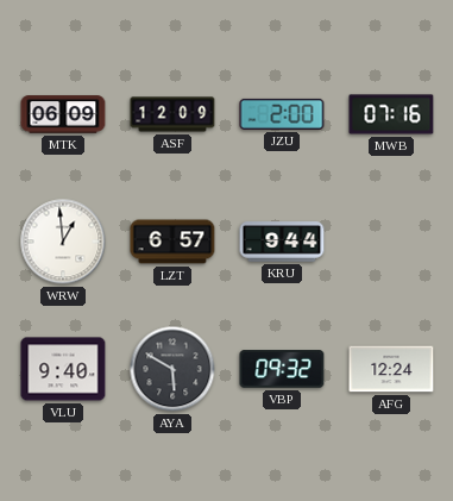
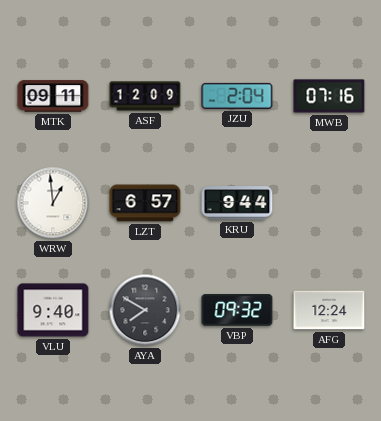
MTK: 06:09 -> 09:11 (53, 96)
JZU: 2:00 -> 2:04 (237, 96)
AYA: 5:50 -> 7:50 (145, 310)
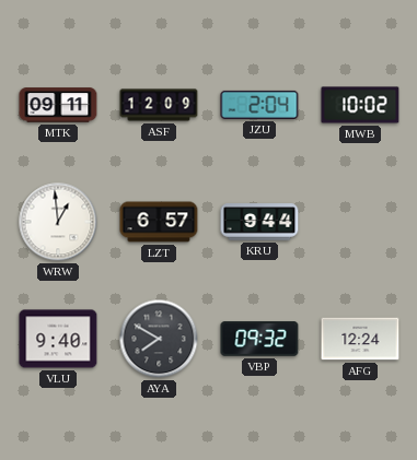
MWB: 07:16 -> 10:02 (360, 105)
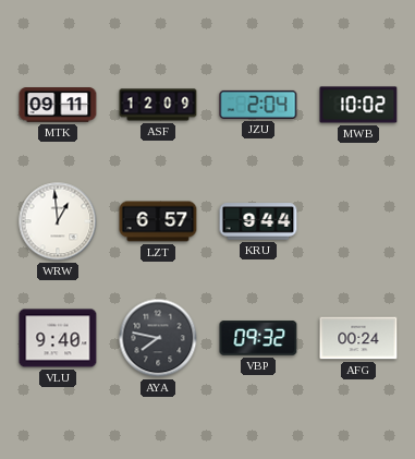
AYA: 7:50 -> 7:47 (158, 338)
AFG: 12:24 -> 00:24 (358, 338)
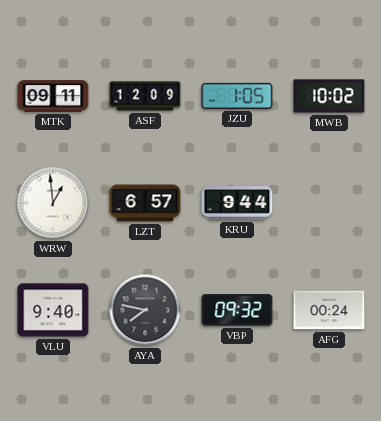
JZU: 2:04 -> 1:05 (237, 96)
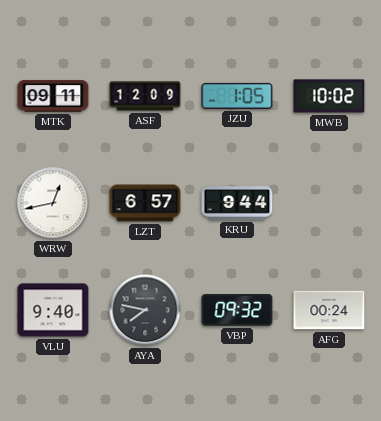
WRW: 12:59 -> 12:43 (53, 203)
